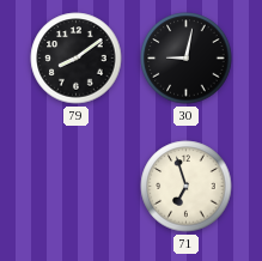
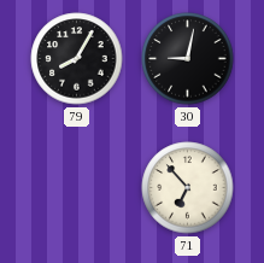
79: 8:09 -> 8:05 (77, 59)
71: 6:57 -> 6:53 (188, 188)
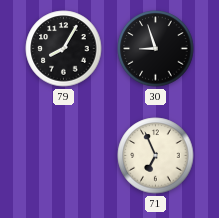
30: 9:02 -> 8:57 (156, 49)
71: 6:53 -> 6:56 (156, 156)
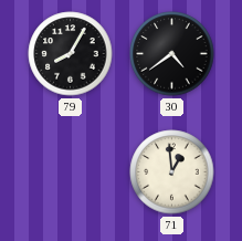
30: 8:57 -> 4:39 (172, 54)
71: 6:56 -> 12:59 (172, 172)
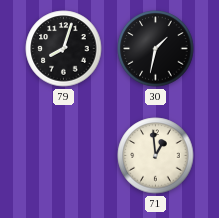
79: 8:05 -> 8:03 (64, 49)
30: 4:39 -> 1:32 (156, 49)
